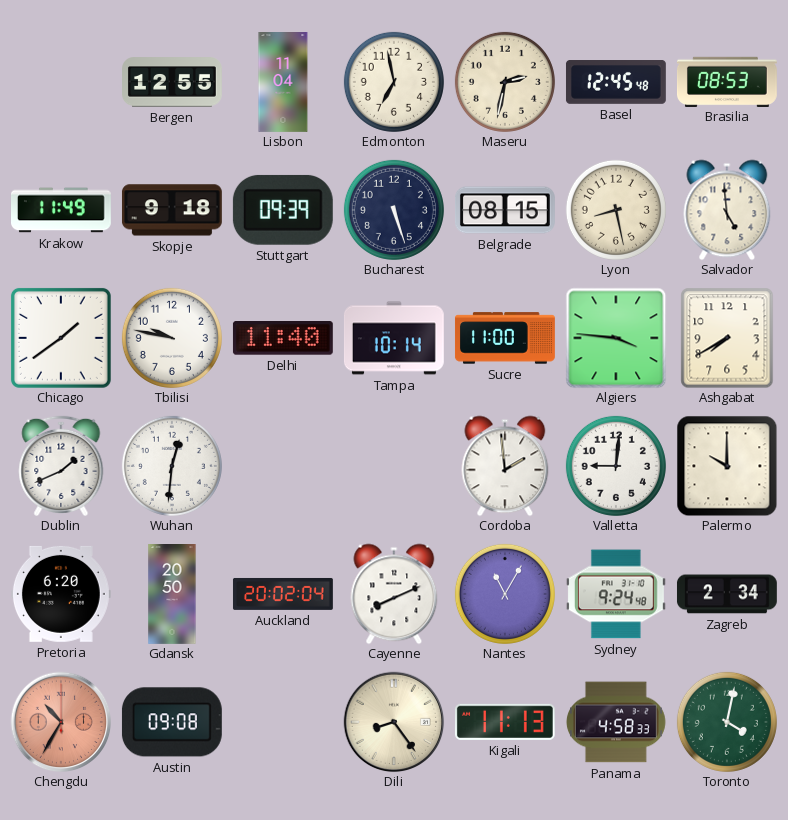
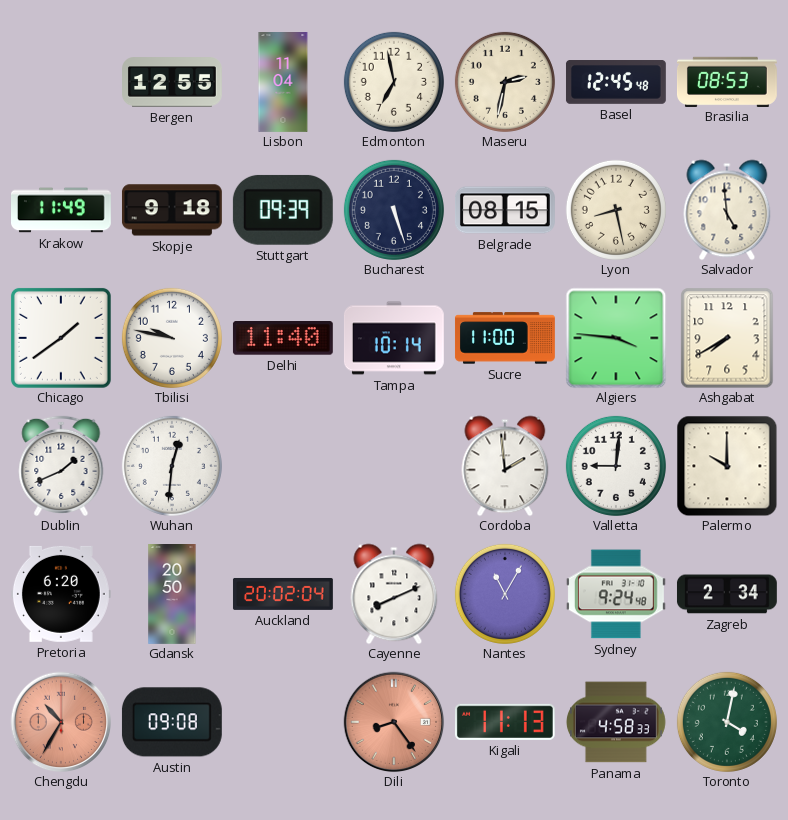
Dili dial: cream -> salmon (394, 722)
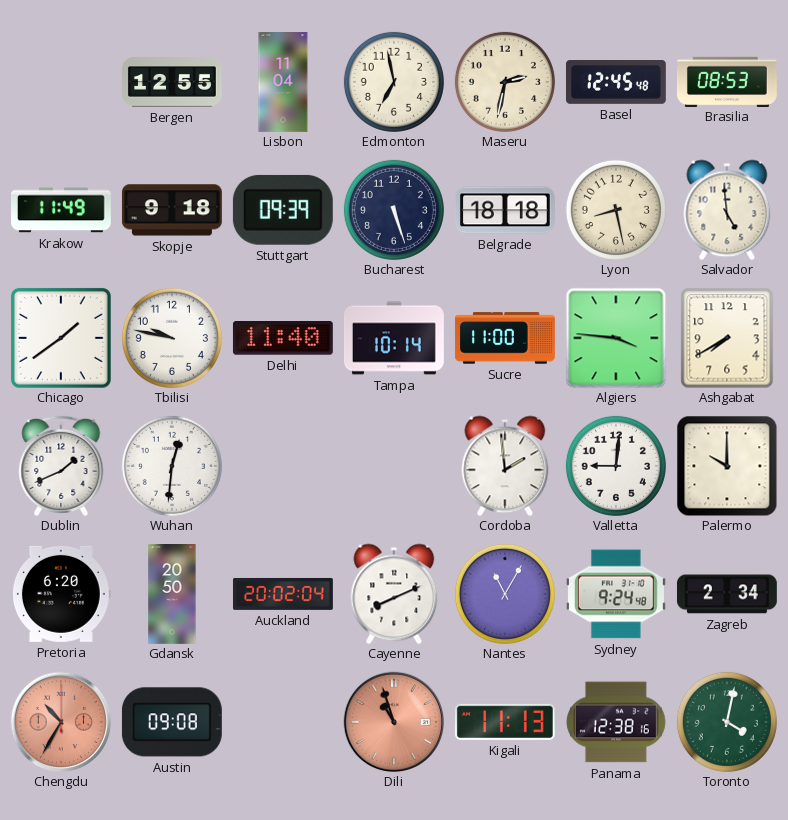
Belgrade: 08:15 -> 18:18 (505, 210)
Dili: 8:24 -> 10:57 (394, 722)
Panama: 4:58 -> 12:38 (616, 722)
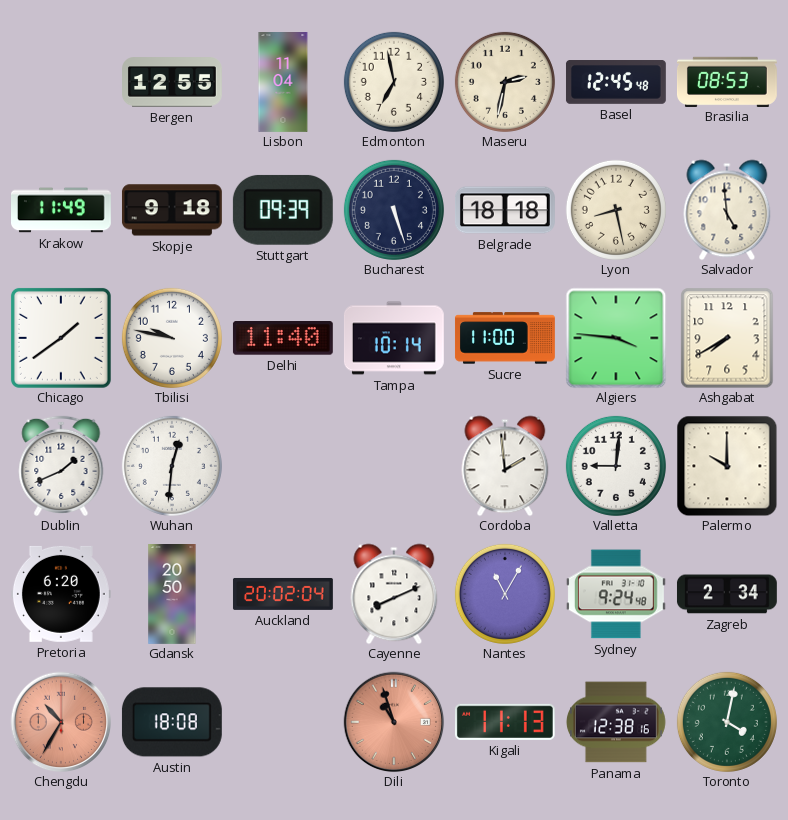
Austin: 09:08 -> 18:08 (172, 722)
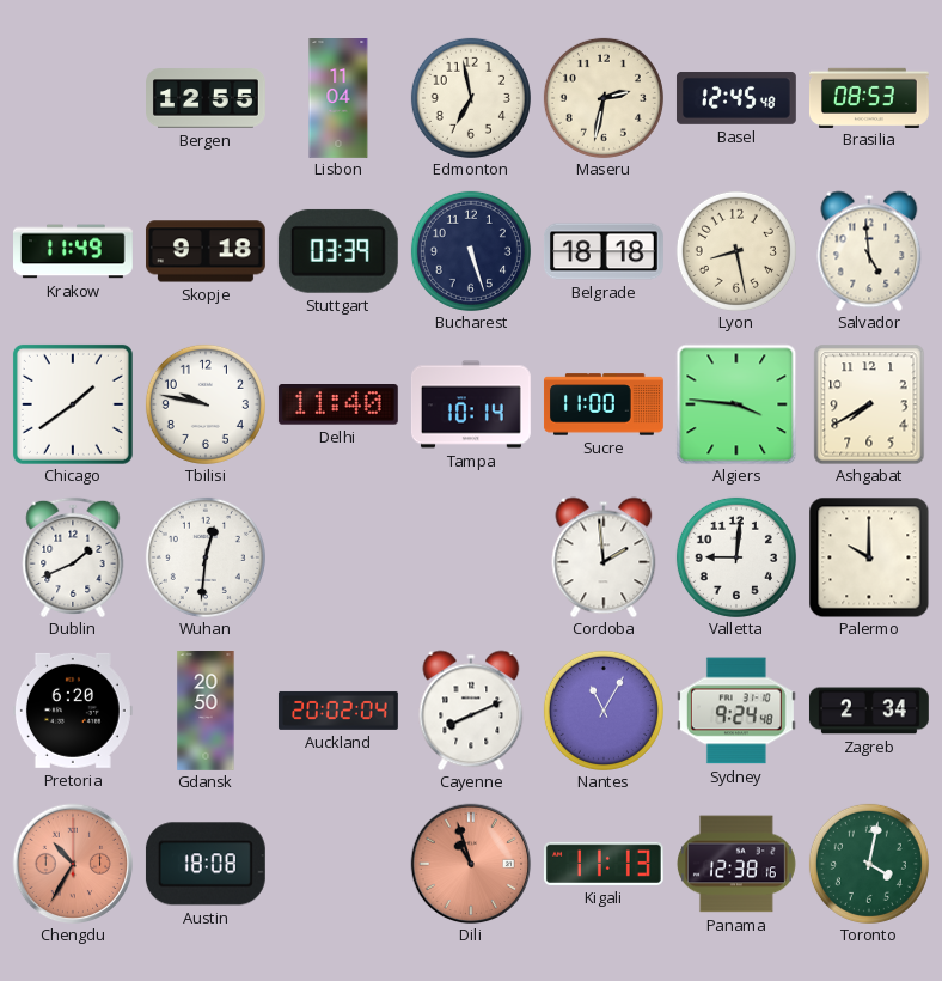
Stuttgart: 09:39 -> 03:39 (338, 251)
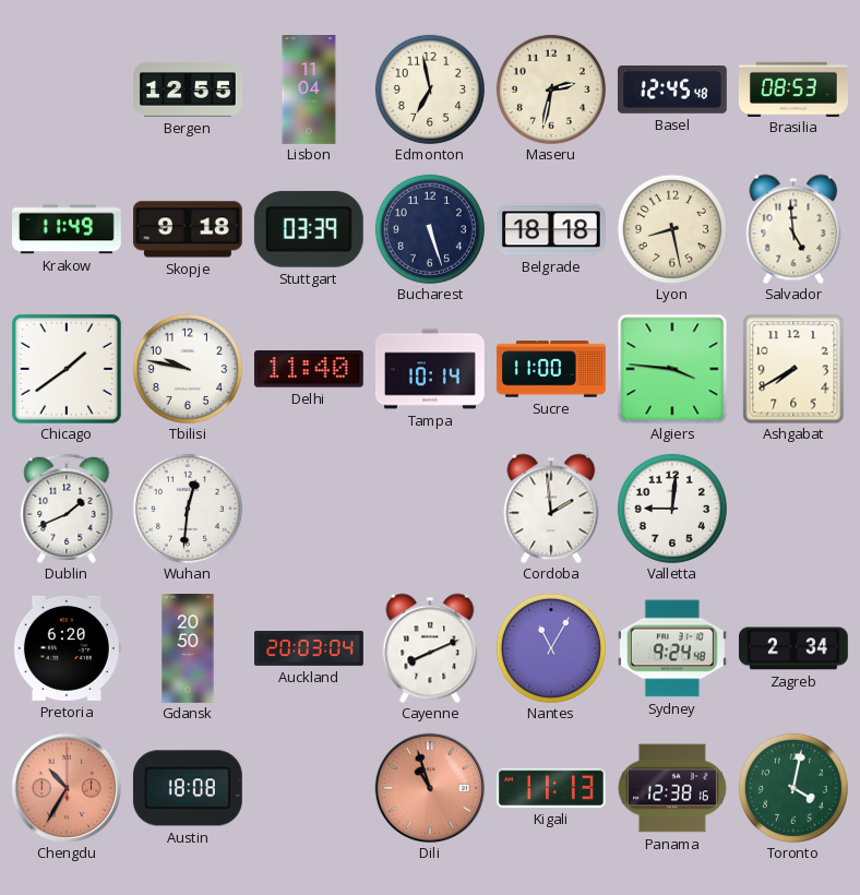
Palermo: 10:00 -> none (869, 557)
Auckland: 20:02 -> 20:03 (309, 648)
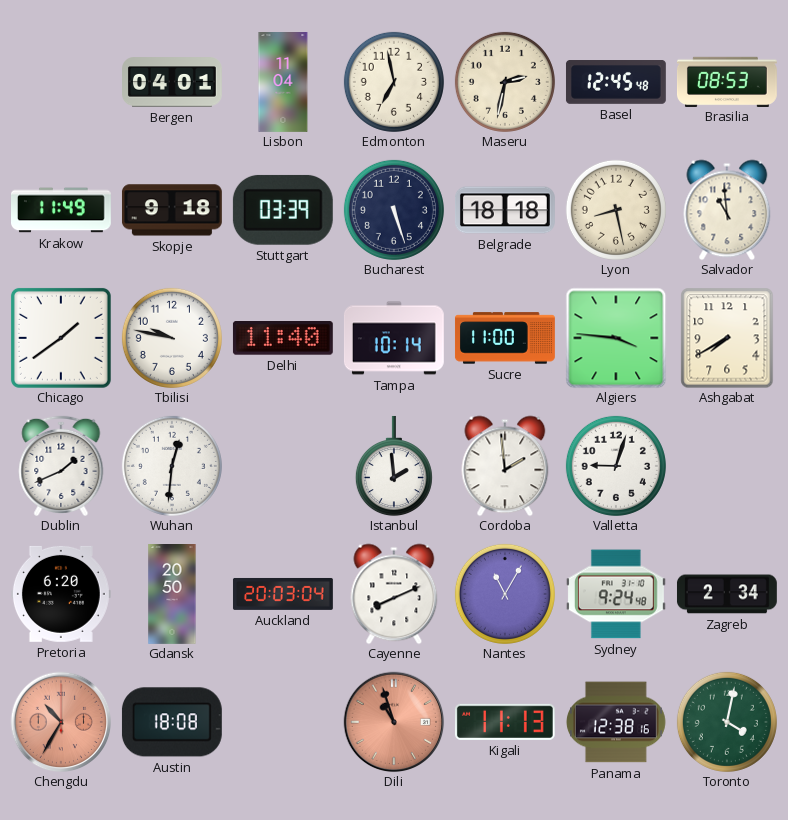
Bergen: 12:55 -> 04:01 (173, 82)
Salvador: 4:59 -> 10:59 (727, 210)
Istanbul: none -> 1:59 (394, 466)
Valletta: 9:01 -> 9:03 (616, 466)
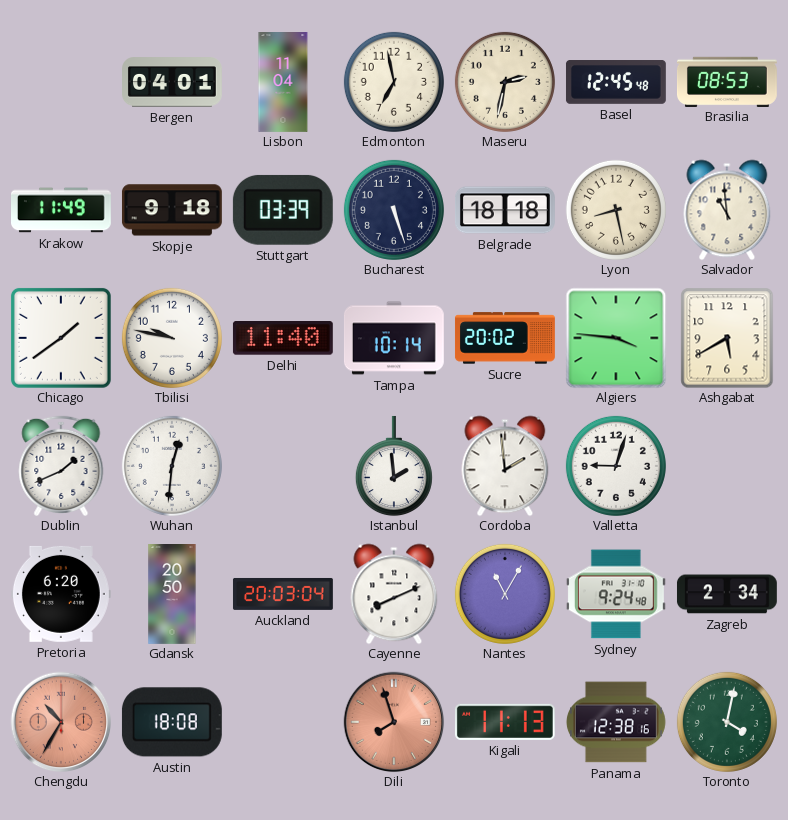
Sucre: 11:00 -> 20:02 (505, 338)
Ashgabat: 7:40 -> 5:40 (727, 338)
Dili: 10:57 -> 7:57 (394, 722)
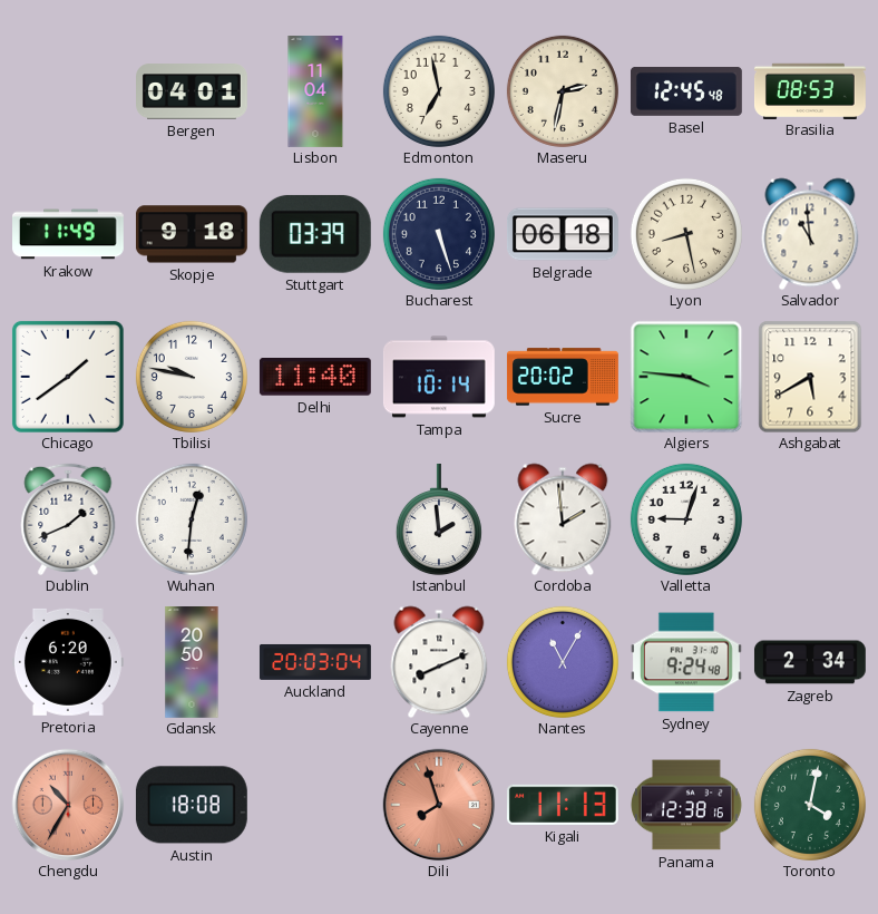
Belgrade: 18:18 -> 06:18 (563, 234)
